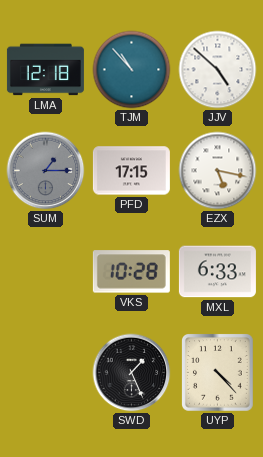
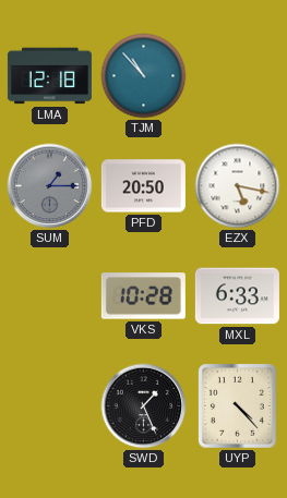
JJV: 4:52 -> none (218, 70)
PFD: 17:15 -> 20:50 (143, 186)
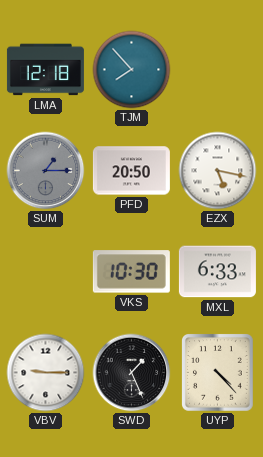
TJM: 10:53 -> 7:53 (132, 70)
VKS: 10:28 -> 10:30 (131, 272)
VBV: none -> 9:15 (46, 373)
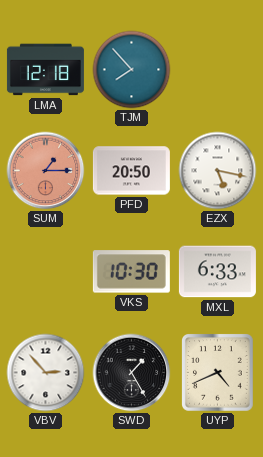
SUM dial: grey -> salmon (46, 171)
VBV: 9:15 -> 2:53 (46, 373)
SWD: 1:26 -> 1:25 (132, 373)
UYP: 4:23 -> 4:41 (218, 373)
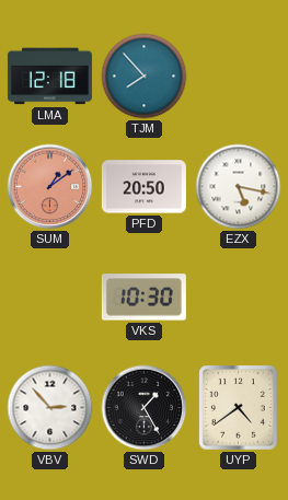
SUM: 1:15 -> 1:09 (50, 187)
MXL: 6:33 -> none (217, 272)
UYP: 4:41 -> 4:39 (239, 408)
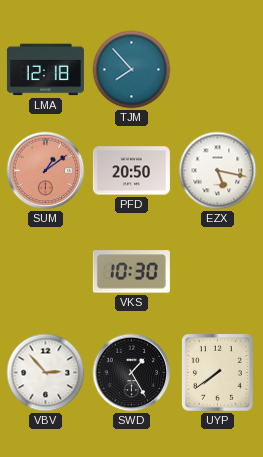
UYP: 4:39 -> 7:39 (218, 373)
